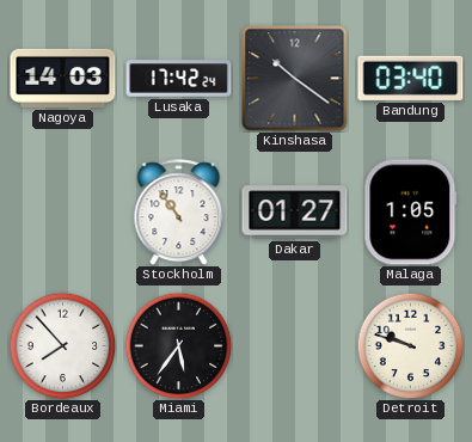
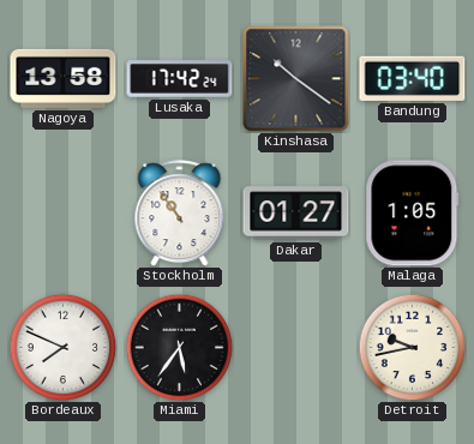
Nagoya: 14:03 -> 13:58 (64, 78)
Bordeaux: 7:53 -> 7:49 (62, 347)
Detroit: 9:48 -> 9:43 (412, 347)
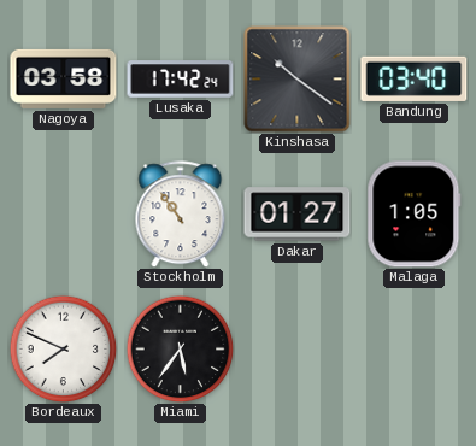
Nagoya: 13:58 -> 03:58 (64, 78)
Detroit: 9:43 -> none (412, 347)
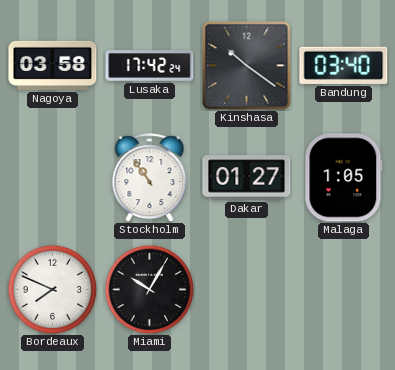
Miami: 5:36 -> 10:05 (149, 289)
